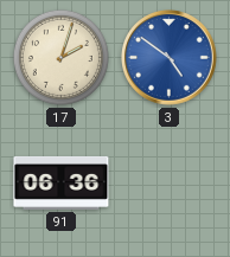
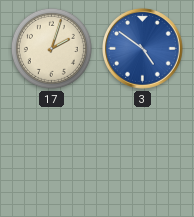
91: 06:36 -> none (62, 182)
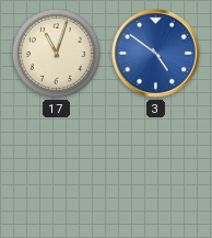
17: 2:03 -> 11:03 (56, 53)
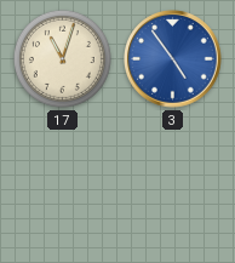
3: 4:51 -> 4:54 (173, 59)
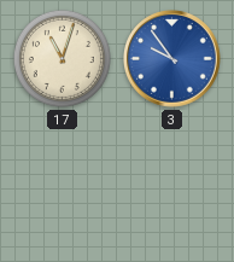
3: 4:54 -> 9:54 (172, 59)
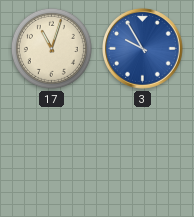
3: 9:54 -> 9:55 (143, 49)
